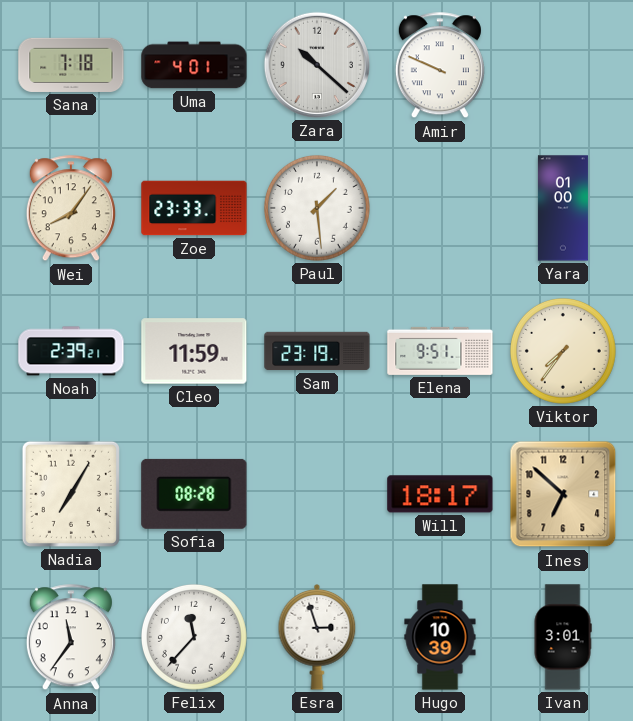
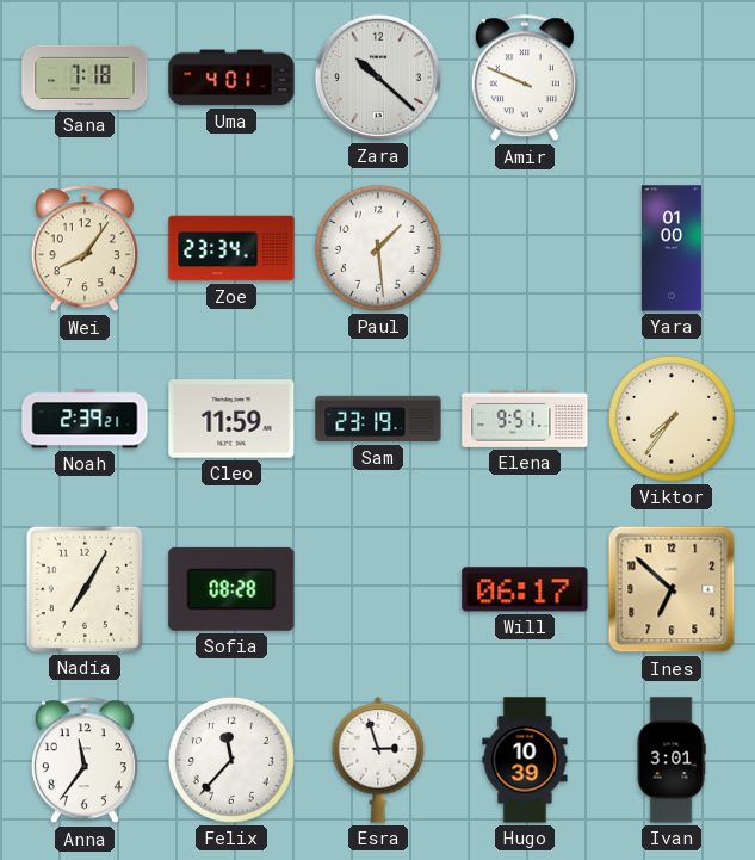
Zoe: 23:33 -> 23:34 (231, 248)
Will: 18:17 -> 06:17 (525, 589)
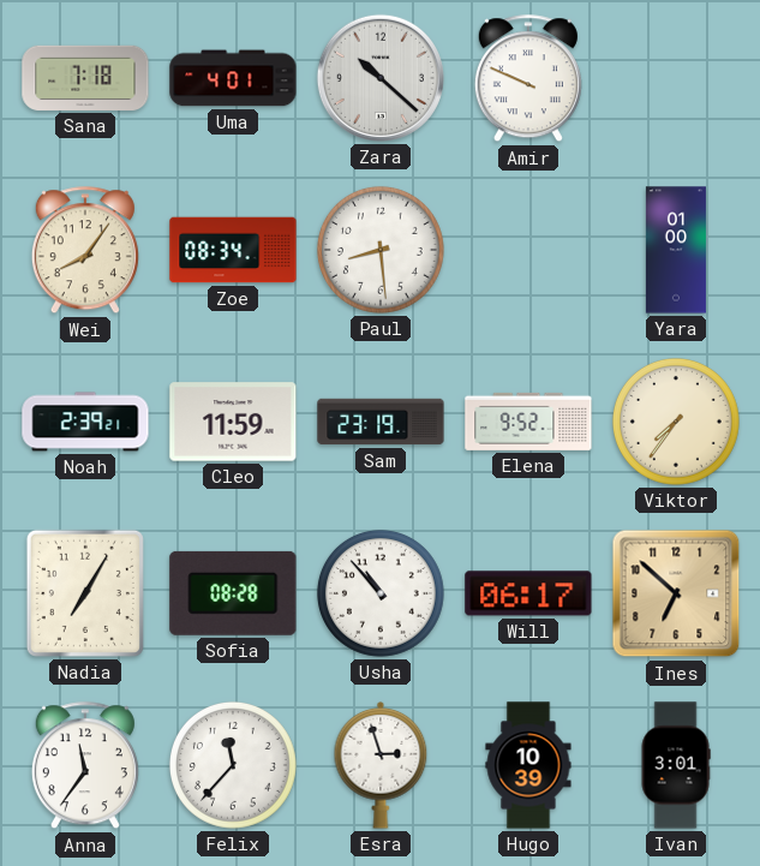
Zoe: 23:34 -> 08:34 (233, 250)
Paul: 1:29 -> 8:29 (381, 250)
Elena: 9:51 -> 9:52 (528, 422)
Usha: none -> 10:53 (381, 593)
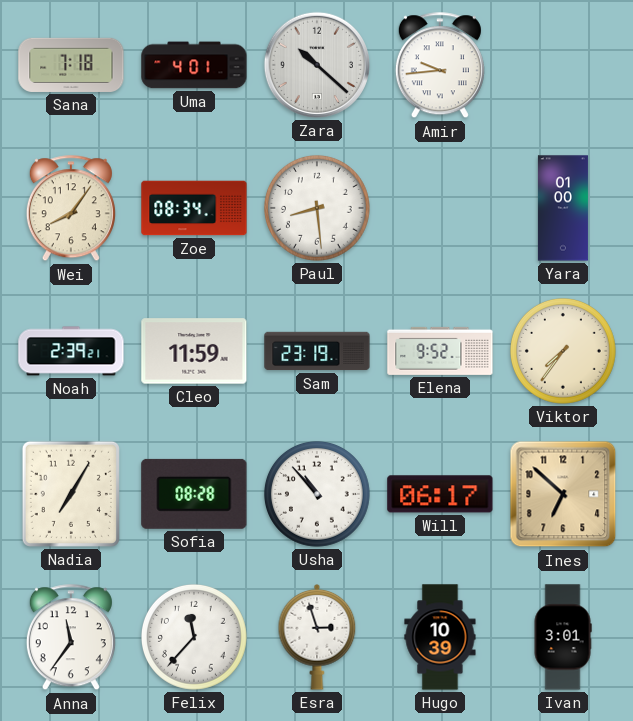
Amir: 9:49 -> 9:44 (440, 66)
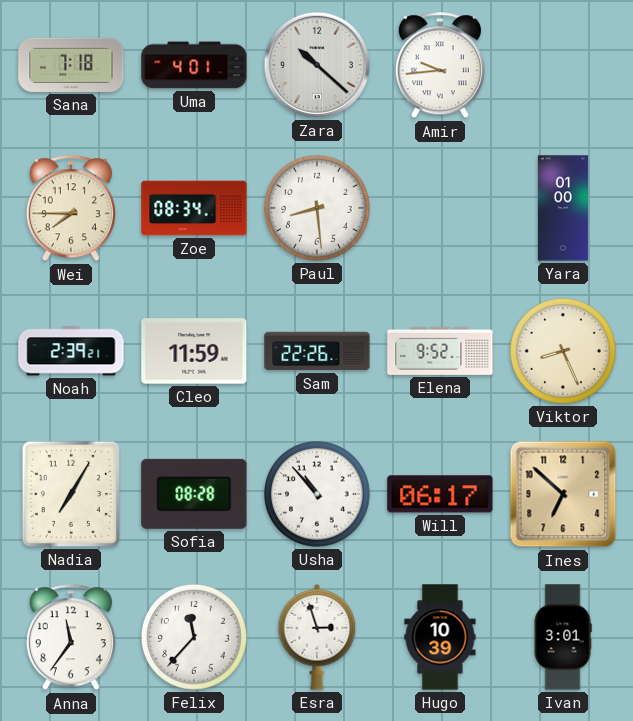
Wei: 8:06 -> 7:45 (71, 209)
Sam: 23:19 -> 22:26 (317, 351)
Viktor: 7:36 -> 8:26 (563, 351)
